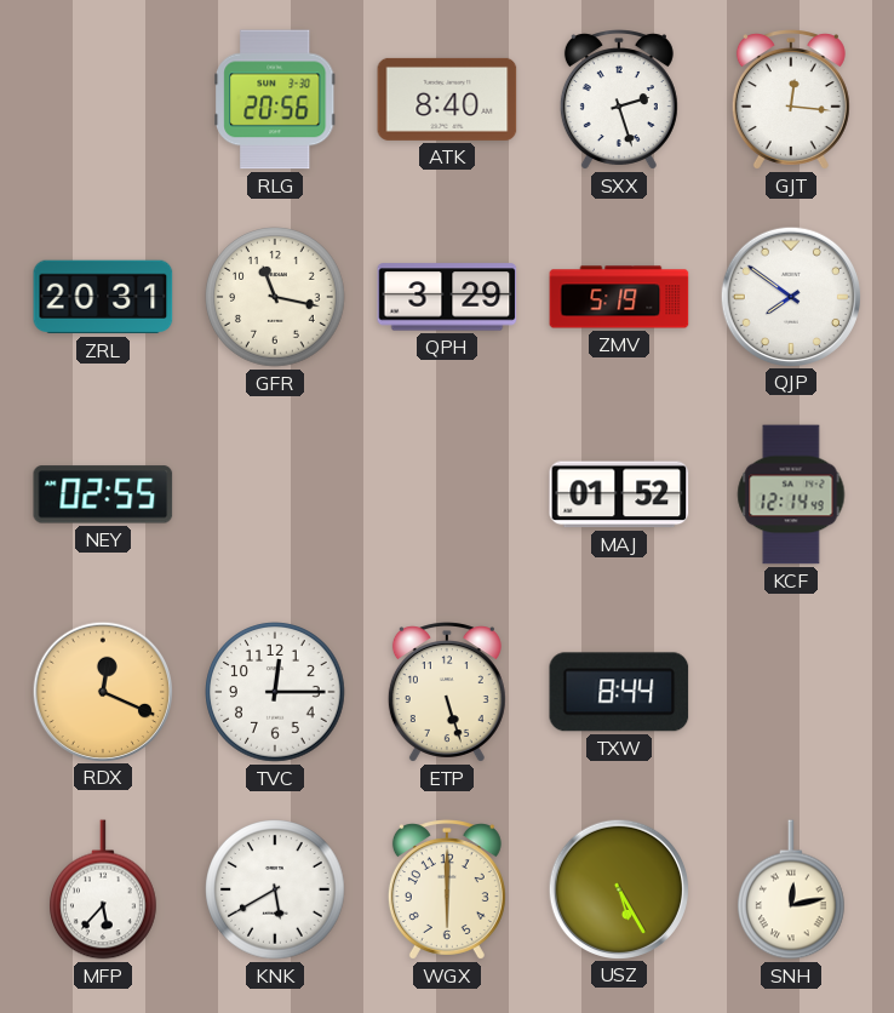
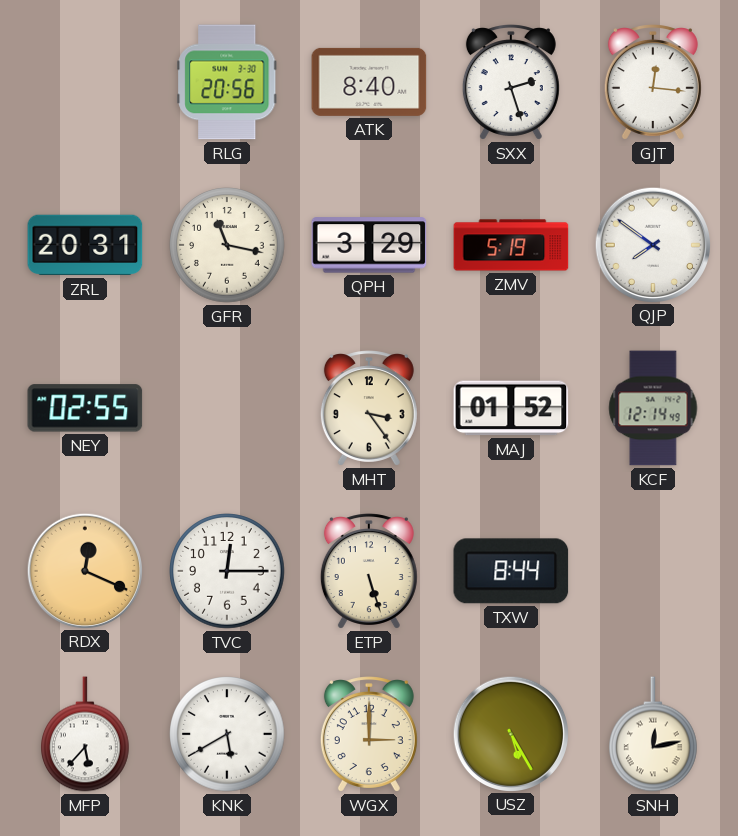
MHT: none -> 3:24 (369, 408)
WGX: 6:00 -> 3:00 (369, 734)
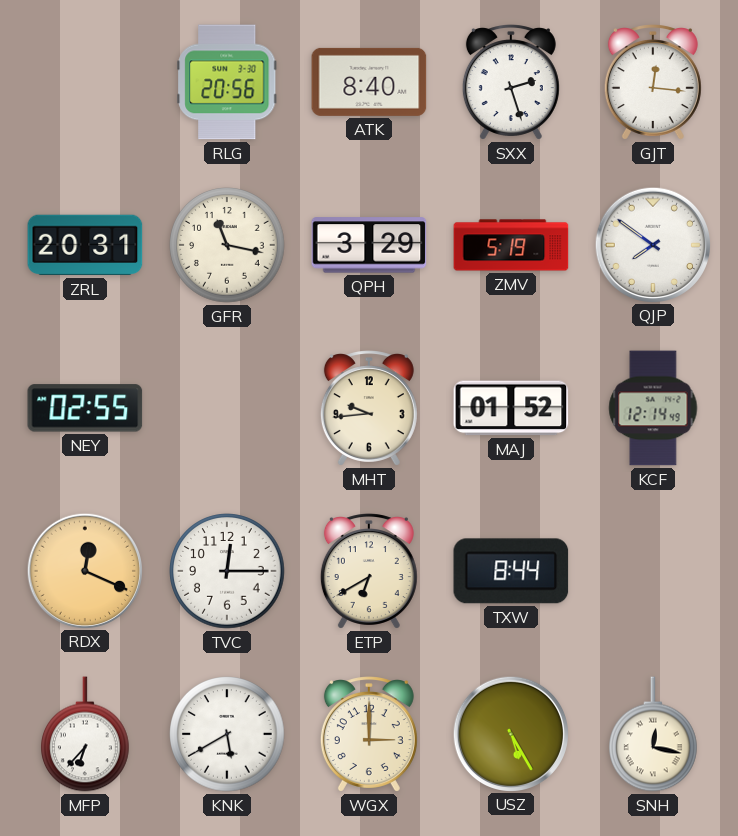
MHT: 3:24 -> 9:44 (369, 408)
ETP: 5:27 -> 6:40 (369, 571)
MFP: 5:37 -> 6:37 (86, 734)
SNH: 12:13 -> 12:17 (654, 734)
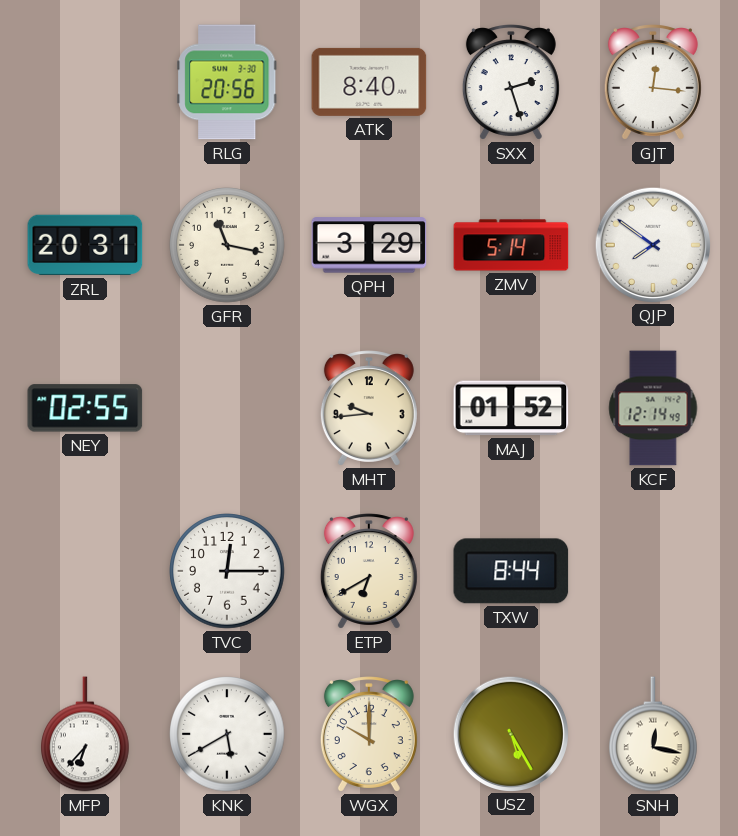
ZMV: 5:19 -> 5:14 (511, 245)
RDX: 12:19 -> none (84, 570)
WGX: 3:00 -> 10:00 (369, 734)
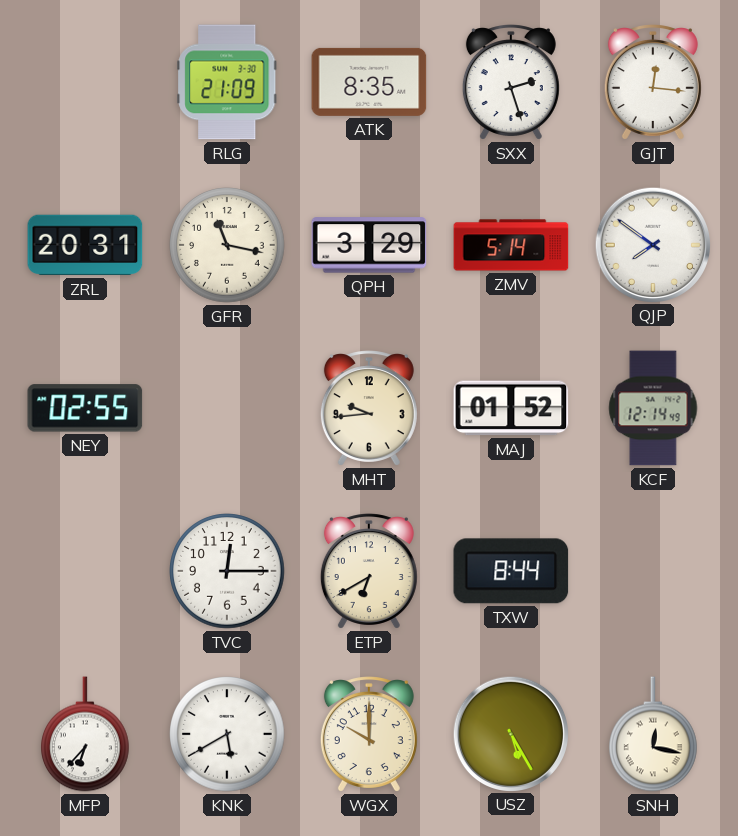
RLG: 20:56 -> 21:09 (227, 82)
ATK: 8:40 -> 8:35 (369, 82)
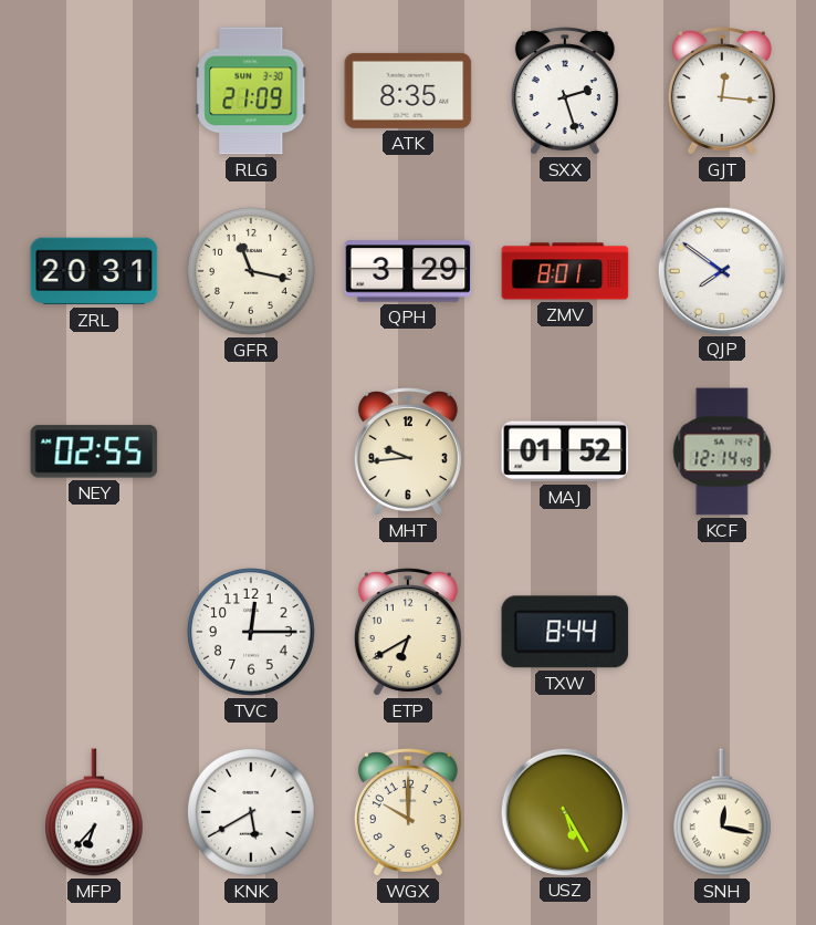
ZMV: 5:14 -> 8:01 (565, 271)
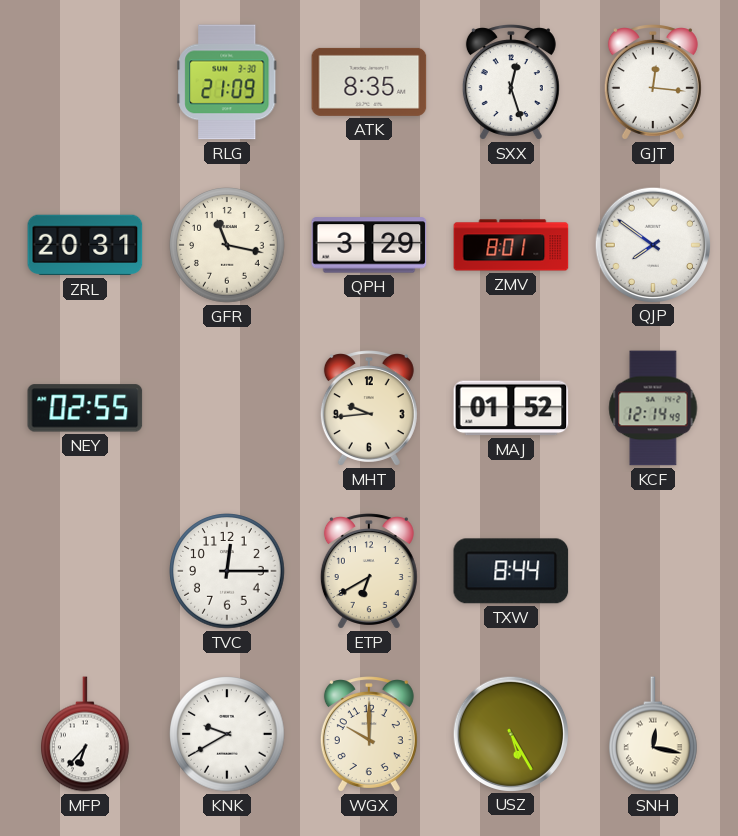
SXX: 2:27 -> 12:27 (511, 82)
KNK: 5:40 -> 9:40 (227, 734)
